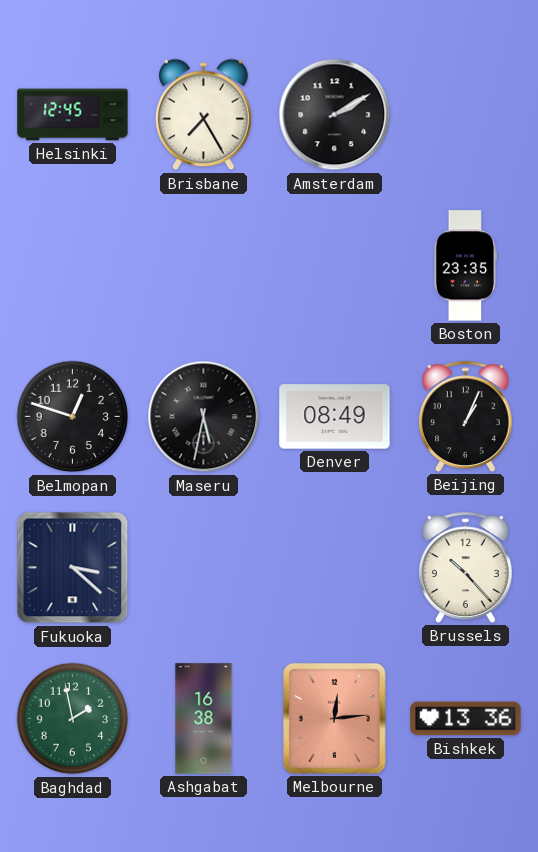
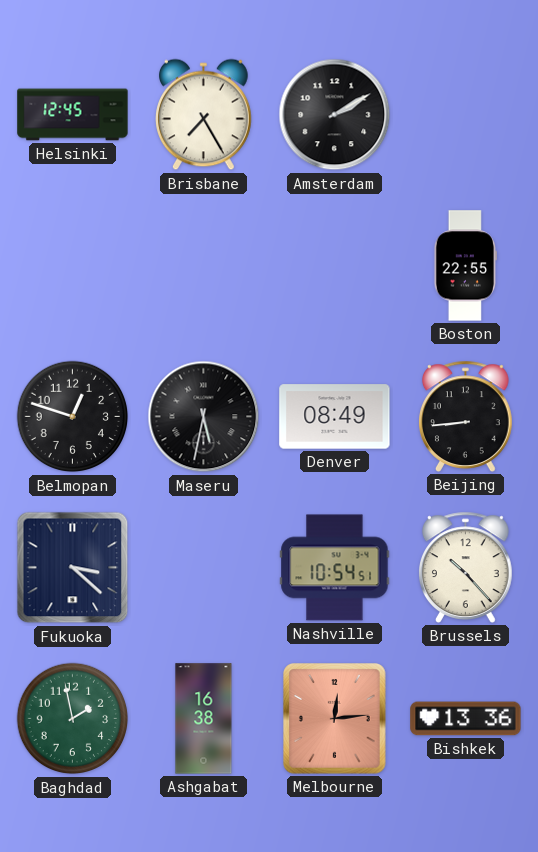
Boston: 23:35 -> 22:55 (465, 266)
Beijing: 1:04 -> 8:44 (466, 416)
Nashville: none -> 10:54 (335, 568)
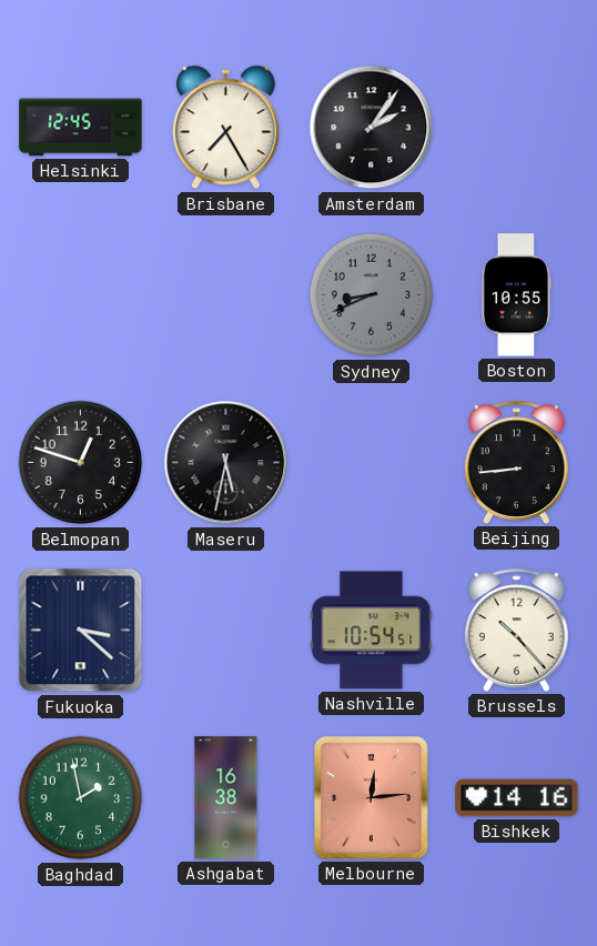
Amsterdam: 2:10 -> 2:06 (372, 128)
Sydney: none -> 8:41 (372, 295)
Boston: 22:55 -> 10:55 (516, 295)
Denver: 08:49 -> none (335, 417)
Bishkek: 13:36 -> 14:16 (517, 798)
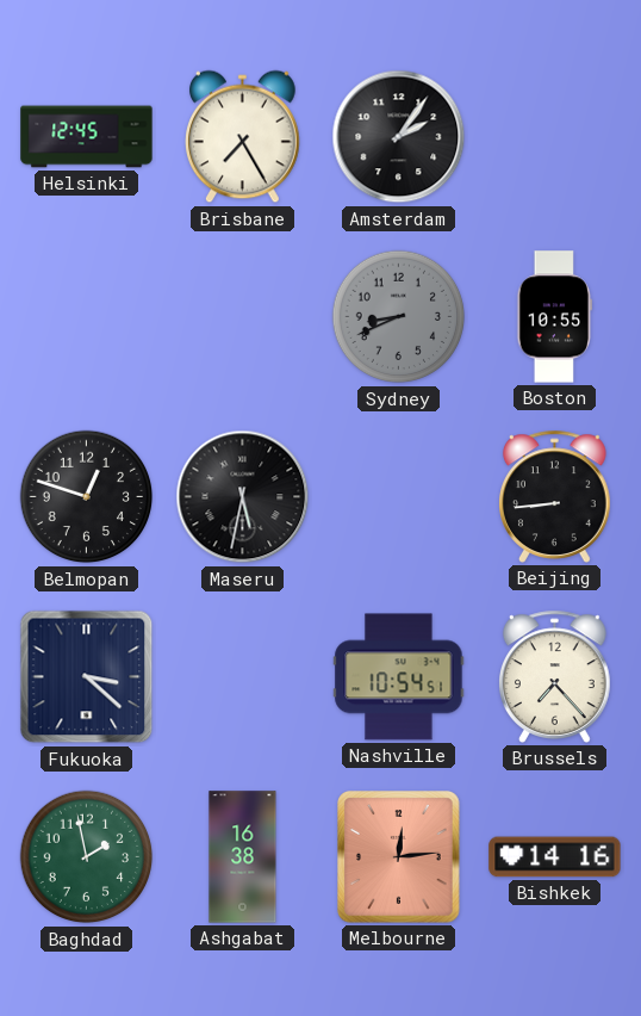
Brussels: 10:23 -> 7:23 (555, 676)
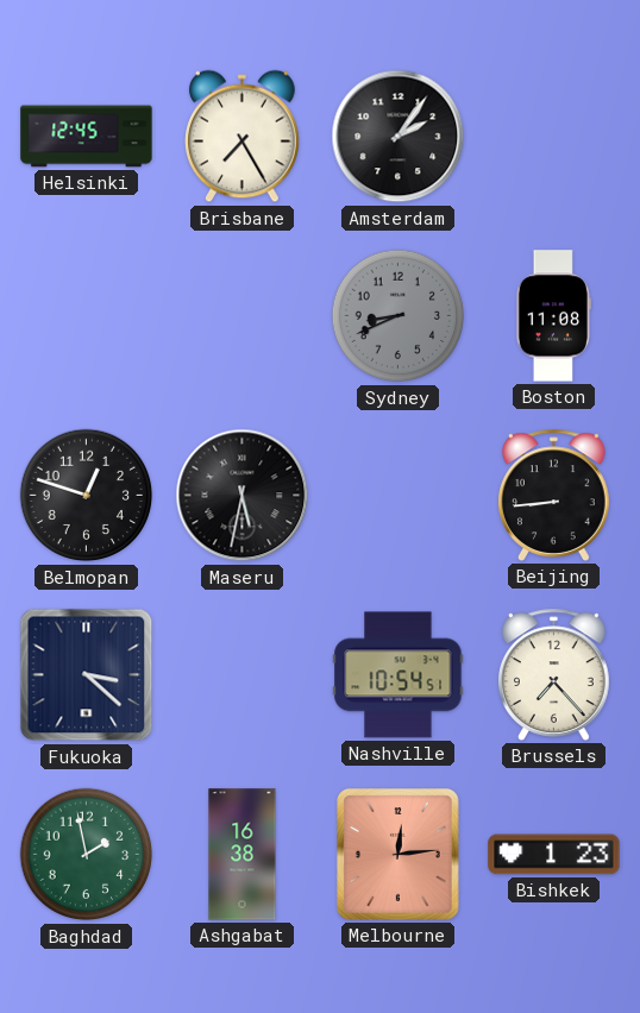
Boston: 10:55 -> 11:08 (553, 316)
Bishkek: 14:16 -> 1:23 (554, 855)
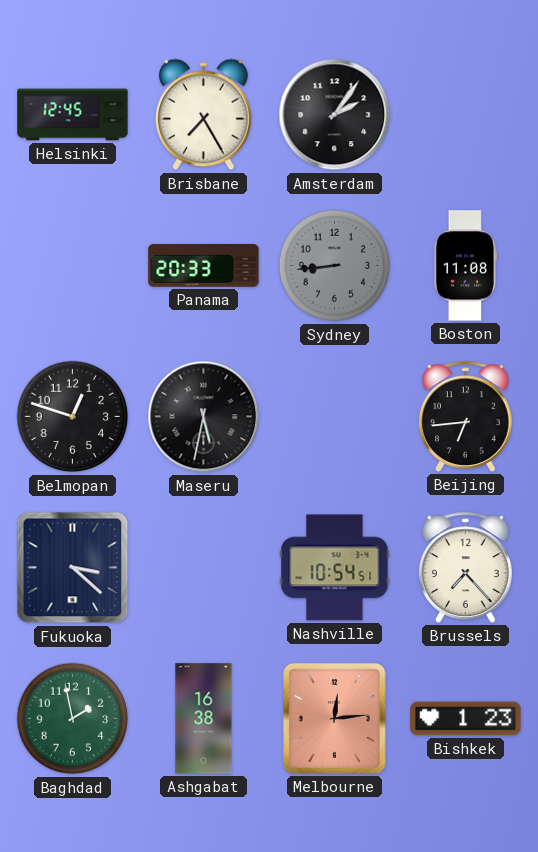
Panama: none -> 20:33 (204, 266)
Sydney: 8:41 -> 8:44 (335, 266)
Beijing: 8:44 -> 6:44 (466, 416)
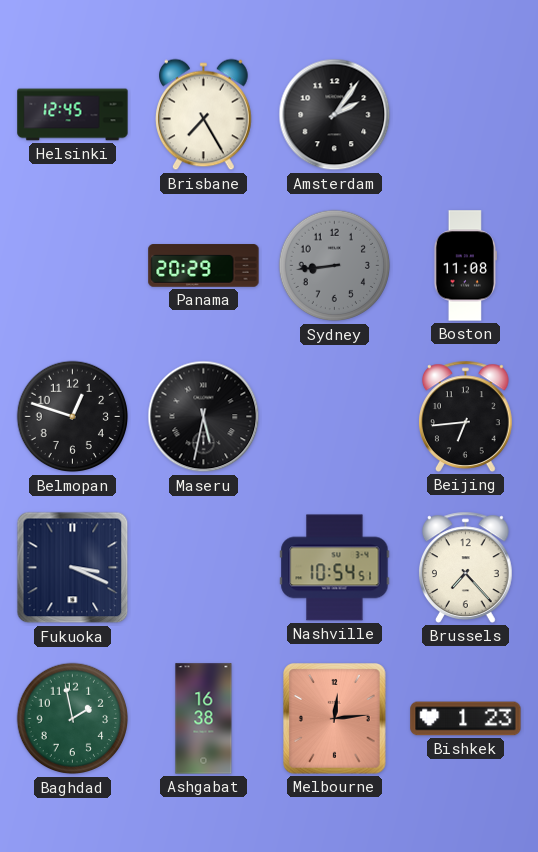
Panama: 20:33 -> 20:29 (204, 266)
Fukuoka: 3:22 -> 3:19 (73, 568)
